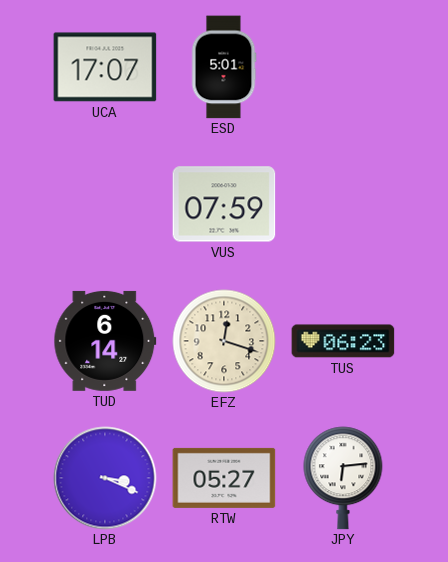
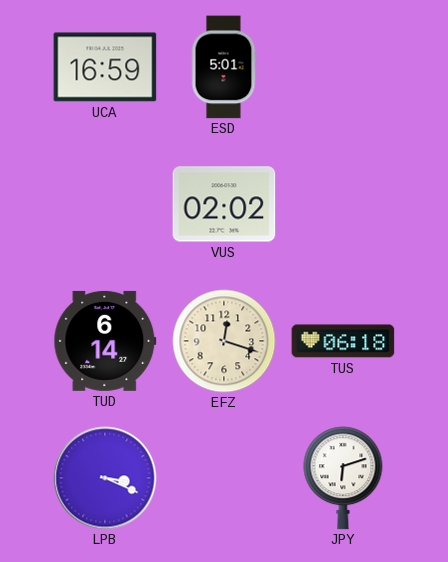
UCA: 17:07 -> 16:59 (105, 67)
VUS: 07:59 -> 02:02 (224, 204)
TUS: 06:23 -> 06:18 (343, 341)
RTW: 05:27 -> none (224, 478)
JPY: 6:14 -> 6:12 (343, 478)
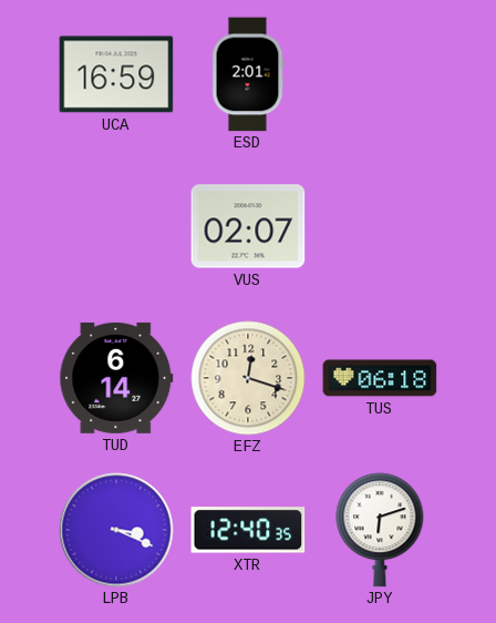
ESD: 5:01 -> 2:01 (248, 74)
VUS: 02:02 -> 02:07 (248, 226)
XTR: none -> 12:40 (248, 530)
